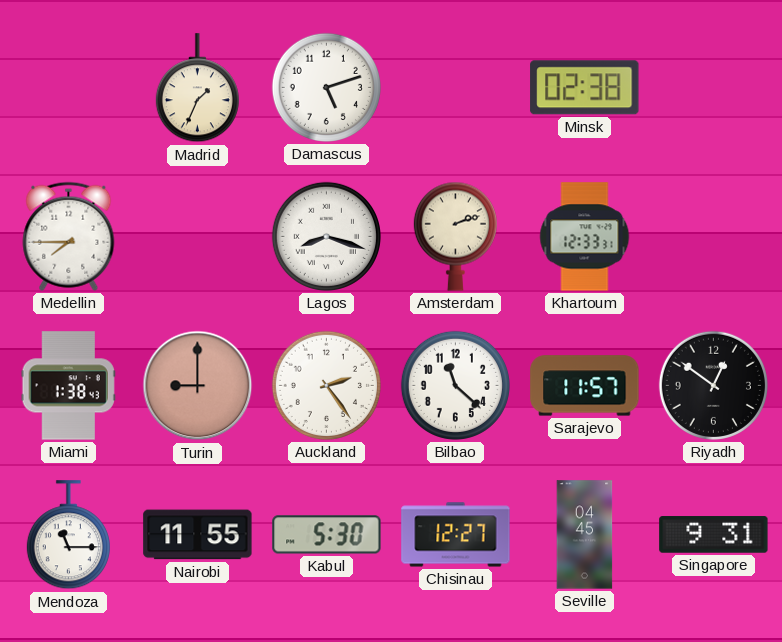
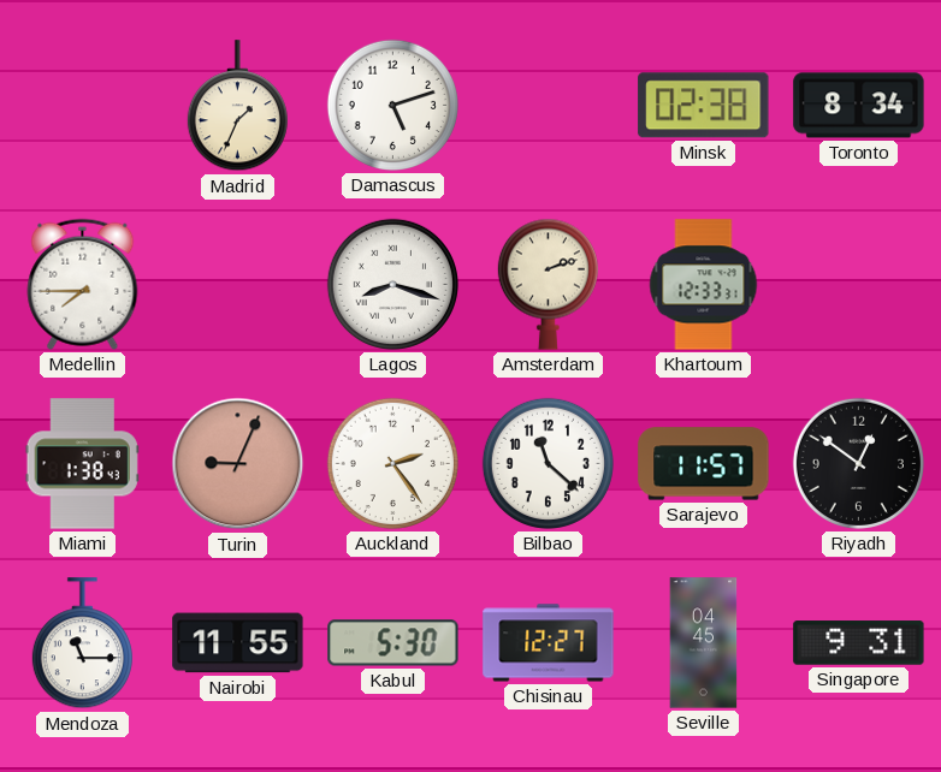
Toronto: none -> 8:34 (859, 106)
Turin: 9:00 -> 9:04 (238, 464)
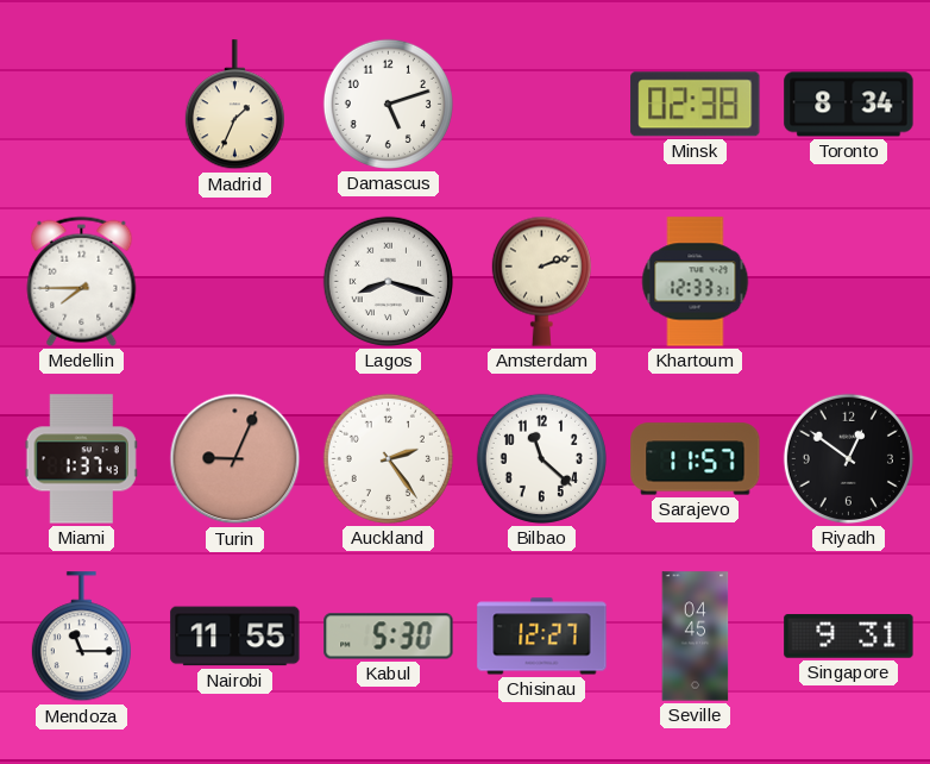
Miami: 1:38 -> 1:37 (81, 459)
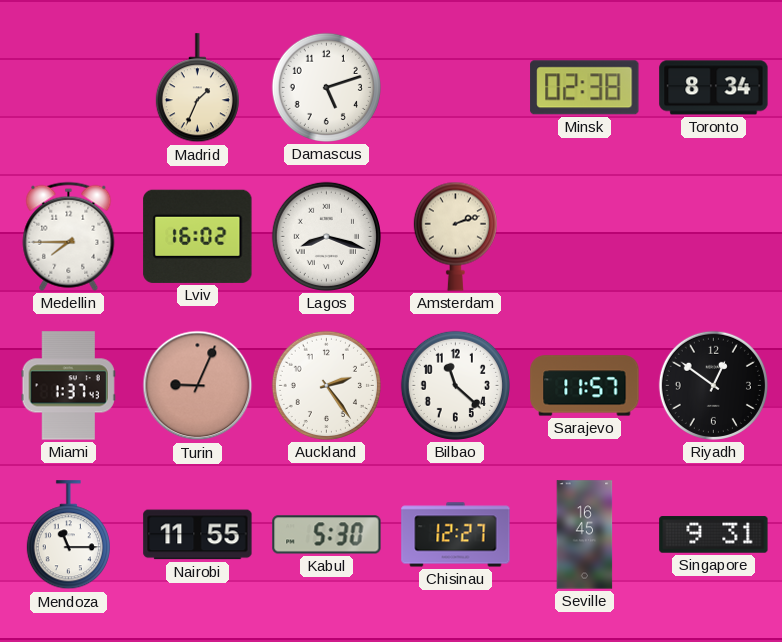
Lviv: none -> 16:02 (198, 236)
Khartoum: 12:33 -> none (696, 282)
Seville: 04:45 -> 16:45 (585, 535)
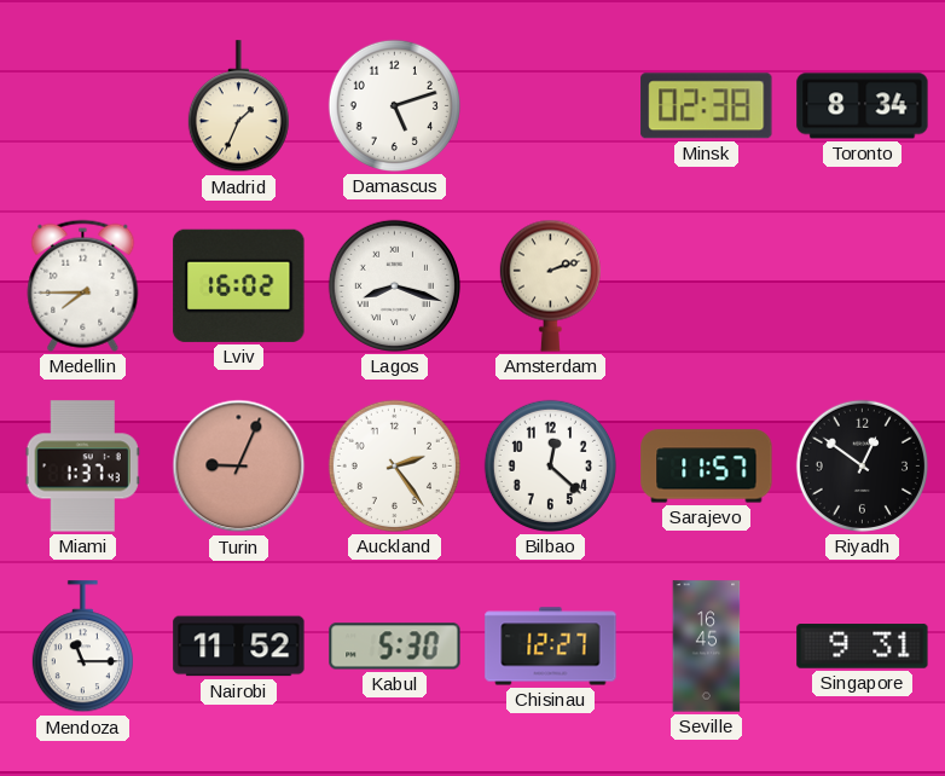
Bilbao: 11:22 -> 12:22 (550, 465)
Nairobi: 11:55 -> 11:52 (239, 647)
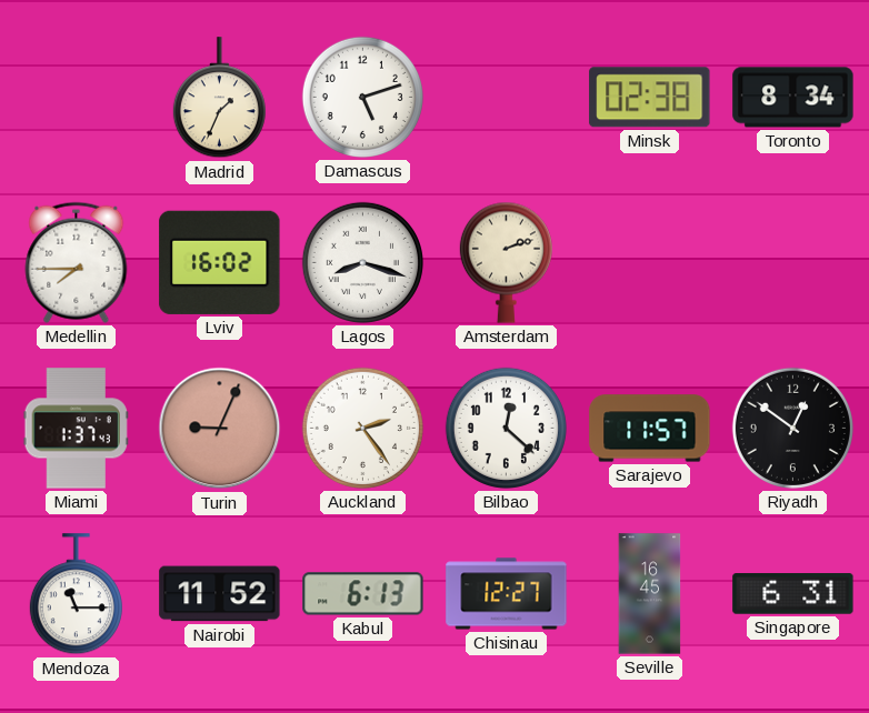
Kabul: 5:30 -> 6:13 (363, 594)
Singapore: 9:31 -> 6:31 (793, 594)
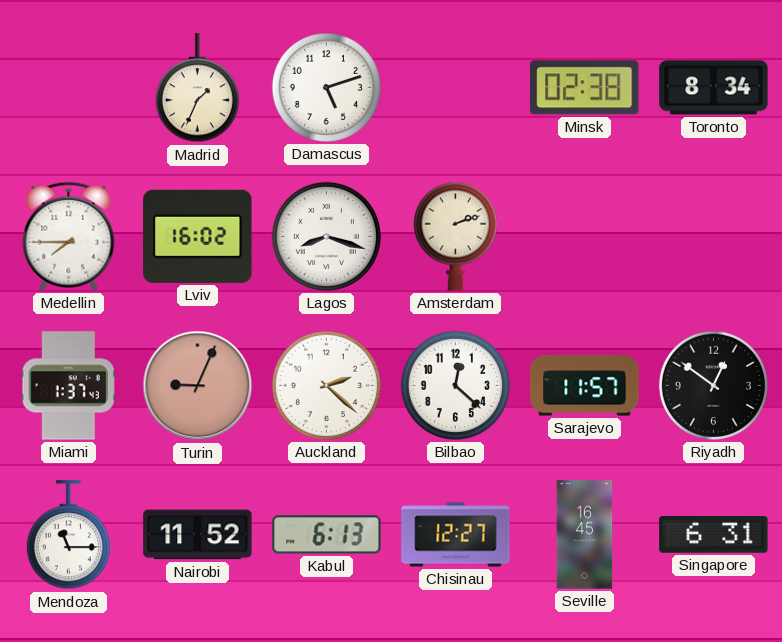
Auckland: 2:24 -> 2:22 (326, 385)
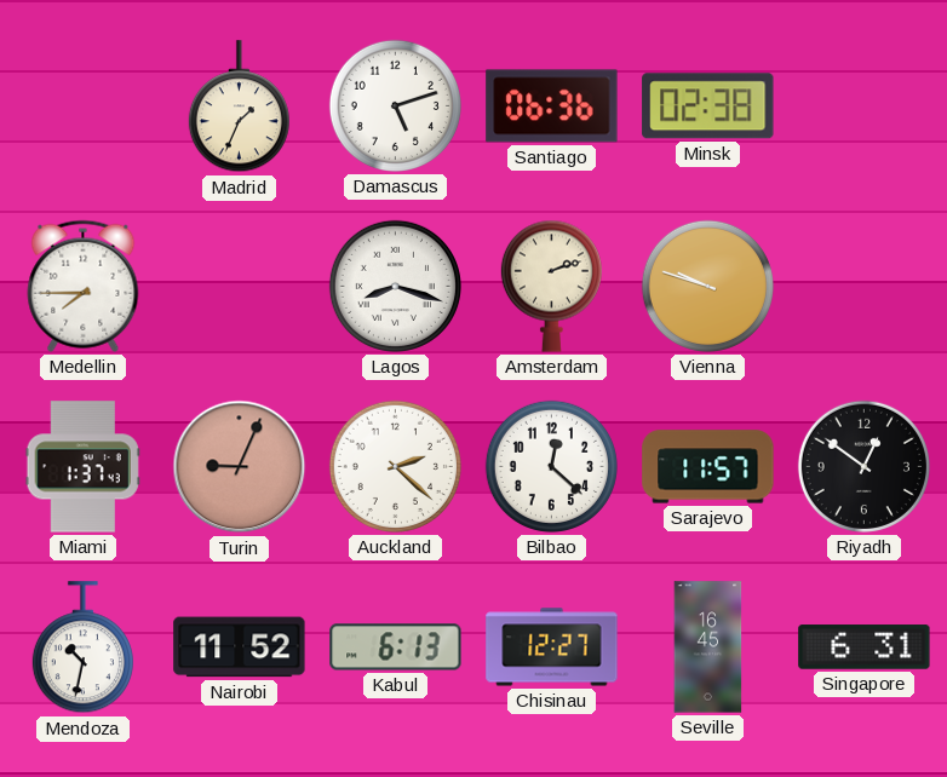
Santiago: none -> 06:36 (552, 107)
Toronto: 8:34 -> none (714, 88)
Lviv: 16:02 -> none (198, 236)
Vienna: none -> 9:48 (707, 286)
Mendoza: 11:15 -> 10:32 (82, 647)
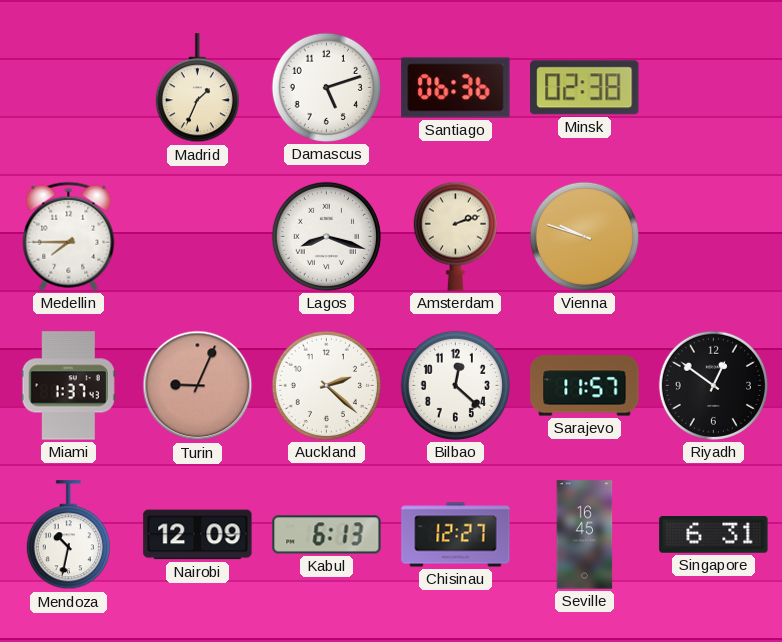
Nairobi: 11:52 -> 12:09 (198, 535)
